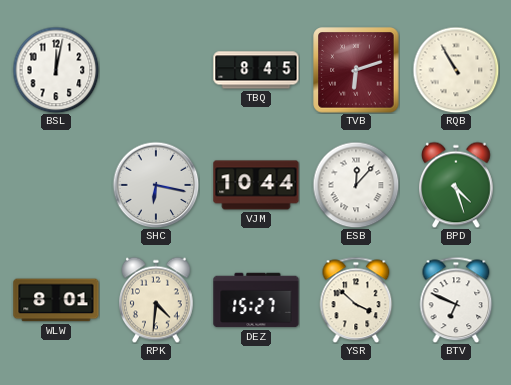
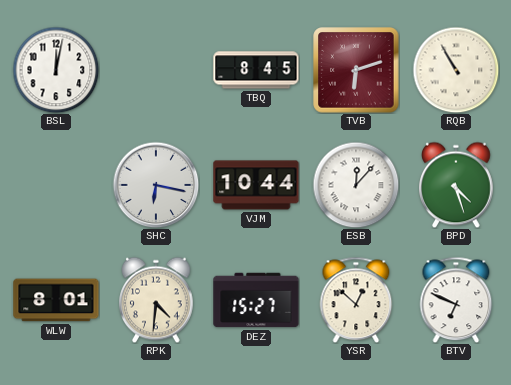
YSR: 3:52 -> 12:52 (356, 300)
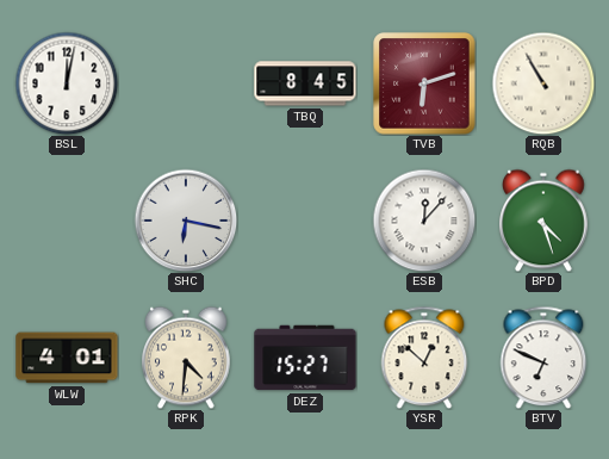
VJM: 10:44 -> none (256, 185)
WLW: 8:01 -> 4:01 (67, 358)
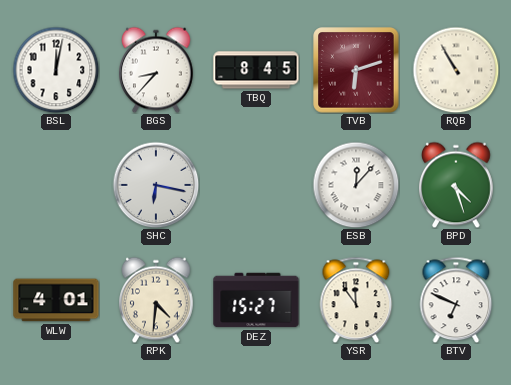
BGS: none -> 8:37 (157, 70)
YSR: 12:52 -> 11:54 (356, 300)
